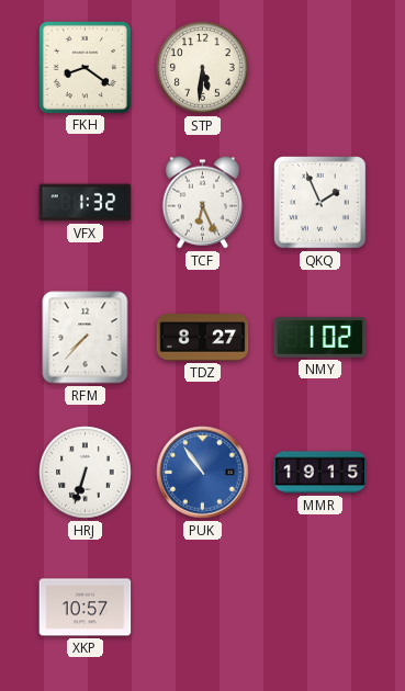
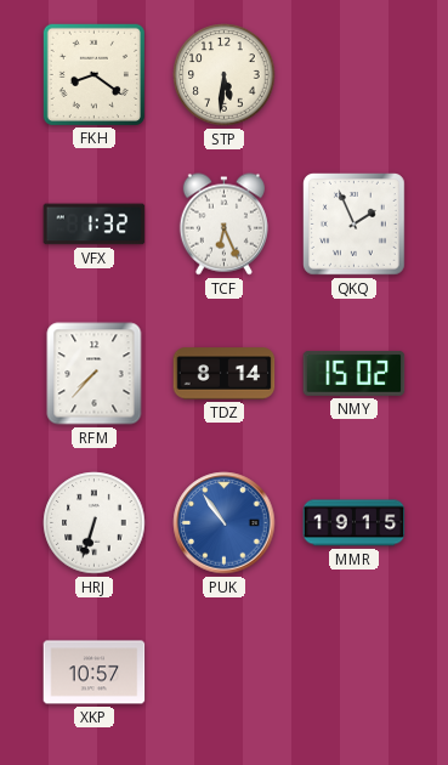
TDZ: 8:27 -> 8:14 (225, 374)
NMY: 1:02 -> 15:02 (355, 373)
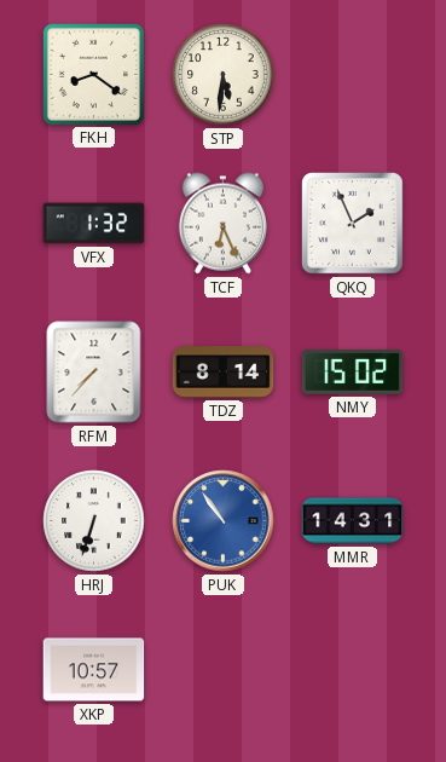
MMR: 19:15 -> 14:31 (353, 521)
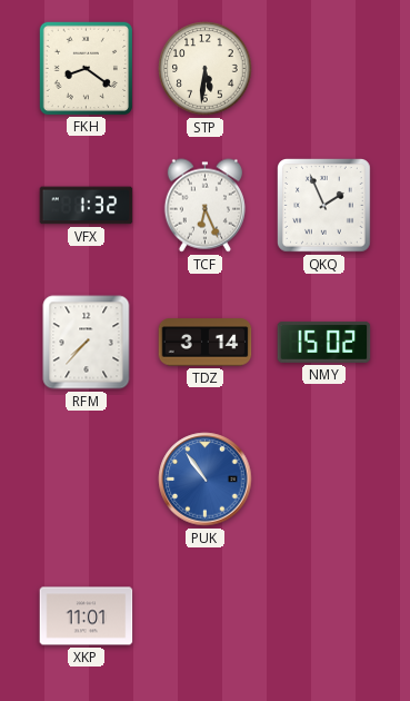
TDZ: 8:14 -> 3:14 (206, 343)
HRJ: 6:33 -> none (94, 521)
MMR: 14:31 -> none (353, 521)
XKP: 10:57 -> 11:01 (87, 616)
